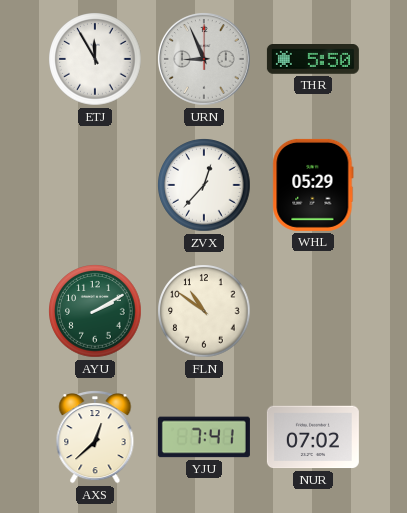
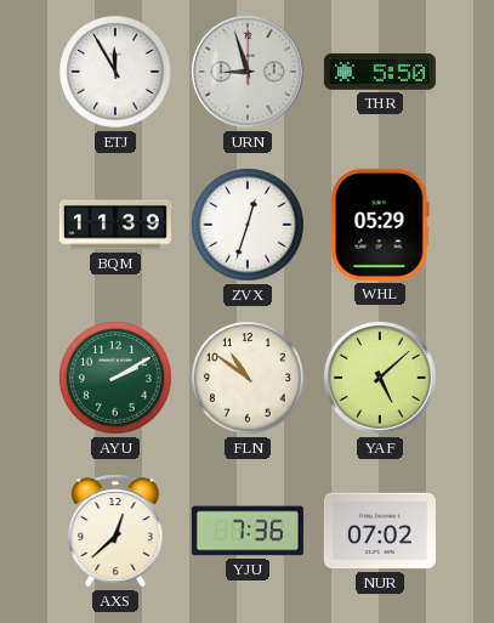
URN: 8:56 -> 8:57 (249, 73)
BQM: none -> 11:39 (115, 225)
ZVX: 12:37 -> 12:33 (248, 225)
YAF: none -> 5:08 (381, 379)
YJU: 7:41 -> 7:36 (248, 531)
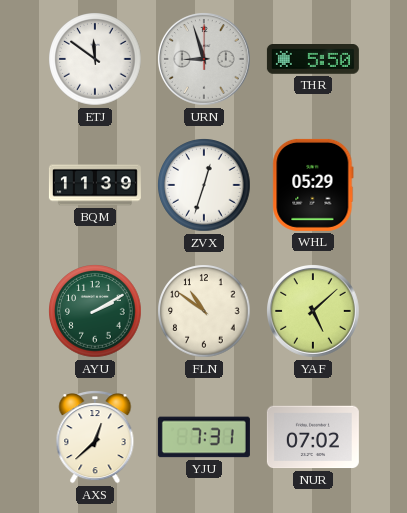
ETJ: 11:55 -> 11:51 (95, 59)
YJU: 7:36 -> 7:31 (204, 437)
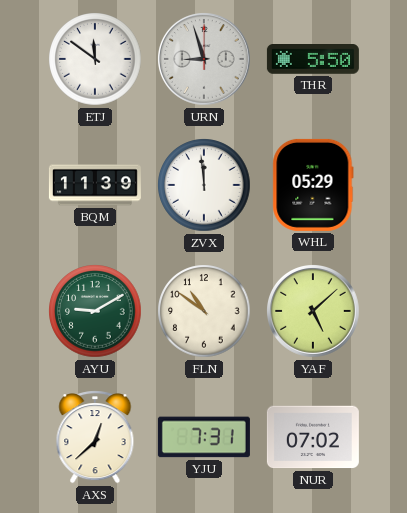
ZVX: 12:33 -> 11:59 (204, 185)
AYU: 2:10 -> 9:10 (95, 311)
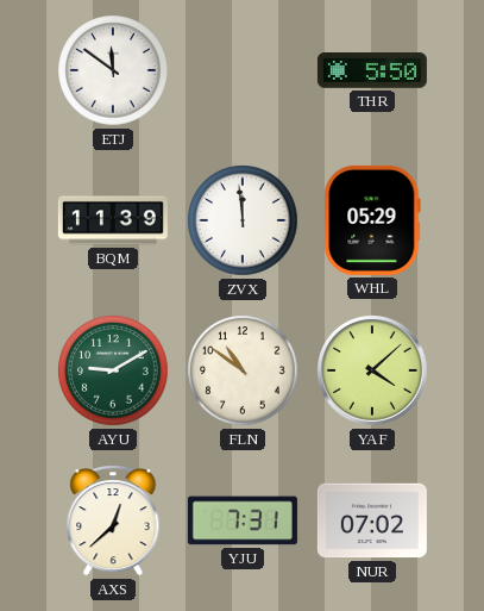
URN: 8:57 -> none (205, 60)
YAF: 5:08 -> 4:08 (373, 372)
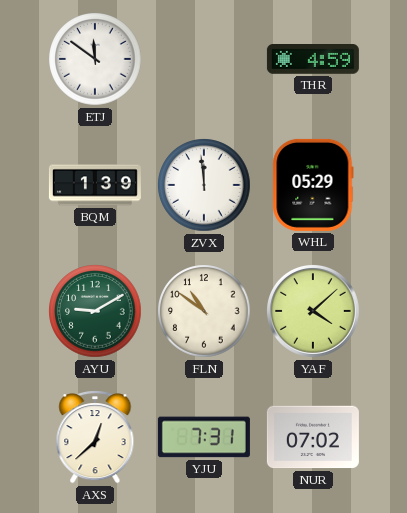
THR: 5:50 -> 4:59 (313, 60)
BQM: 11:39 -> 1:39 (95, 185)
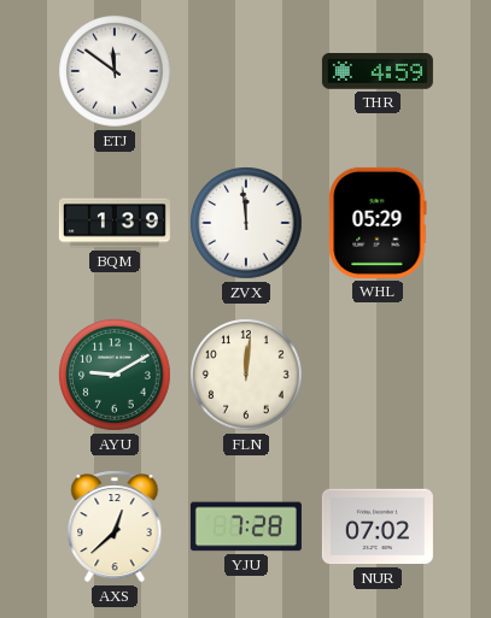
FLN: 10:51 -> 12:01 (246, 375)
YAF: 4:08 -> none (314, 312)
YJU: 7:31 -> 7:28 (246, 526)
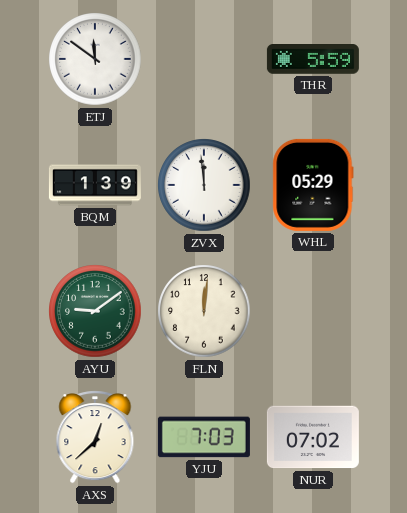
THR: 4:59 -> 5:59 (313, 60)
AYU: 9:10 -> 9:09 (95, 311)
YJU: 7:28 -> 7:03 (204, 437)
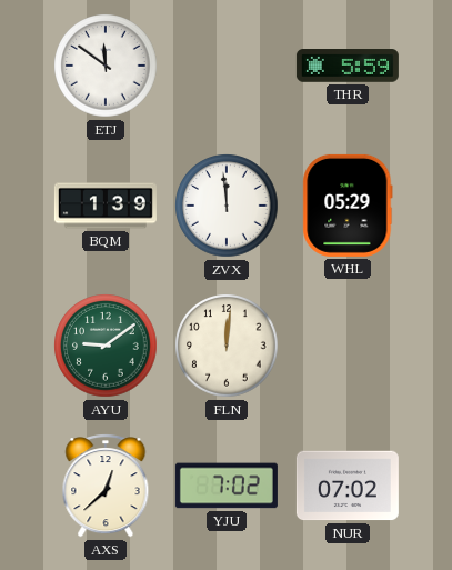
YJU: 7:03 -> 7:02 (227, 486)
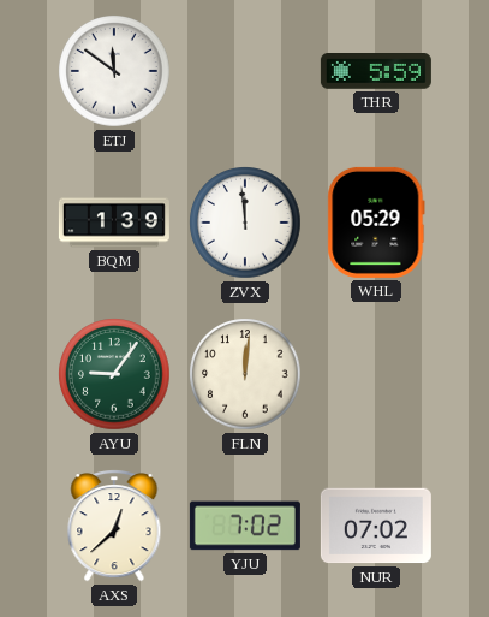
AYU: 9:09 -> 9:06 (114, 374)
